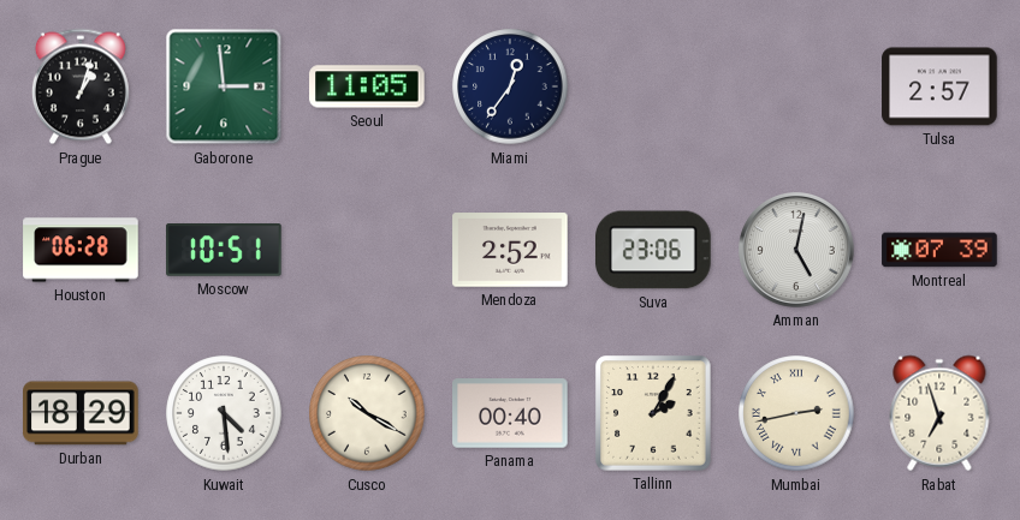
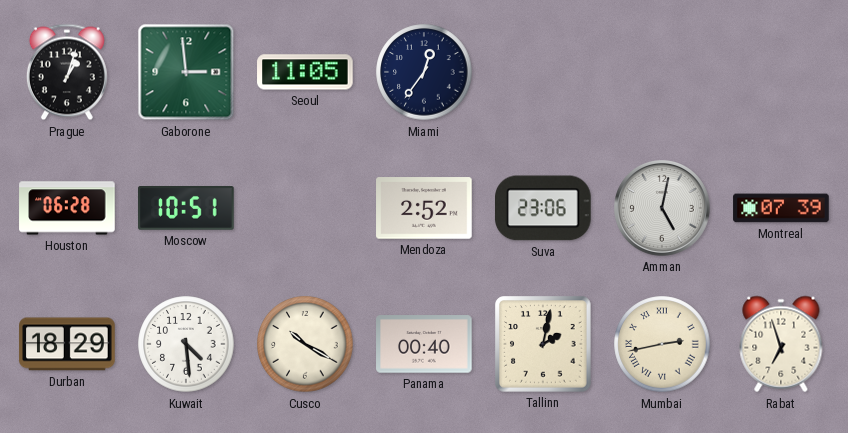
Tulsa: 2:57 -> none (939, 86)
Tallinn: 2:05 -> 2:02 (543, 344)
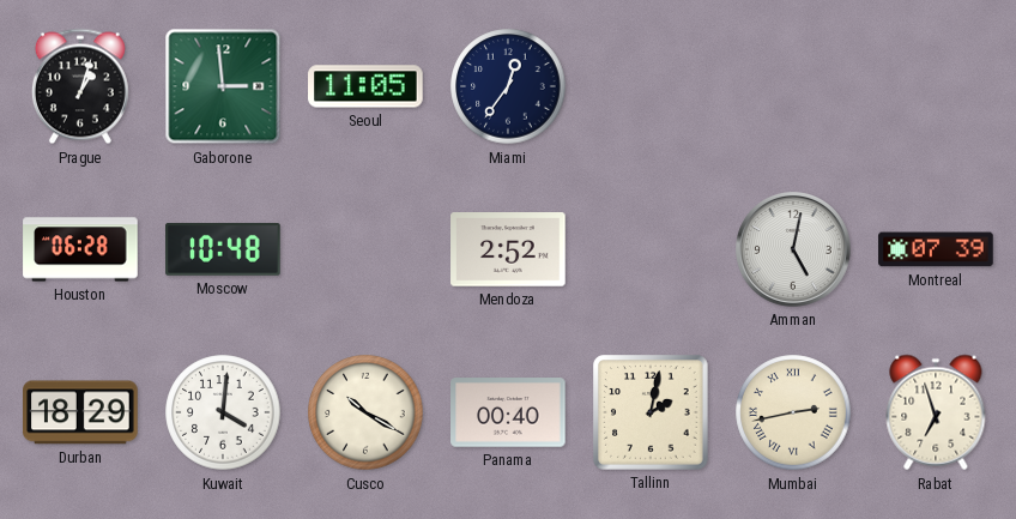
Moscow: 10:51 -> 10:48 (223, 249)
Suva: 23:06 -> none (544, 208)
Kuwait: 4:29 -> 4:01 (223, 412)
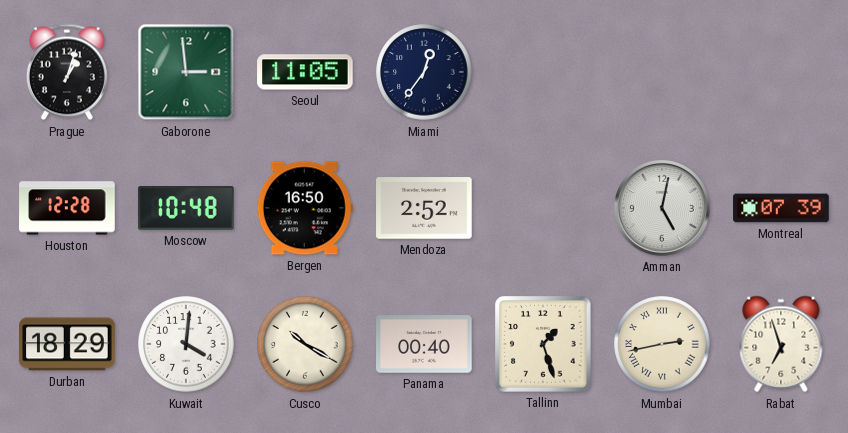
Houston: 06:28 -> 12:28 (67, 208)
Bergen: none -> 16:50 (305, 208)
Tallinn: 2:02 -> 1:27 (543, 344)
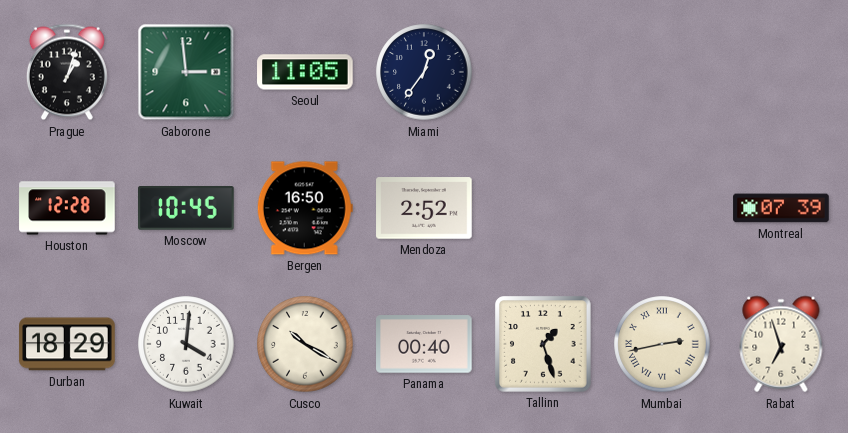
Moscow: 10:48 -> 10:45 (186, 208)
Amman: 5:02 -> none (663, 209)
